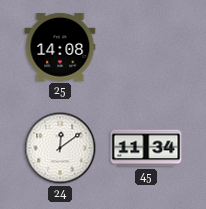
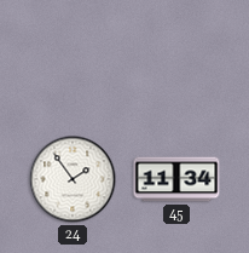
25: 14:08 -> none (60, 47)
24: 12:09 -> 1:54 (73, 179)
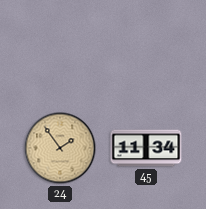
24 dial: white -> champagne (60, 148)
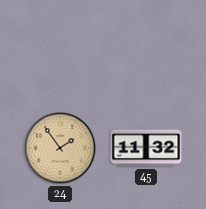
45: 11:34 -> 11:32 (146, 148)
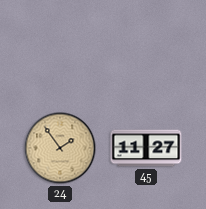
45: 11:32 -> 11:27 (146, 148)
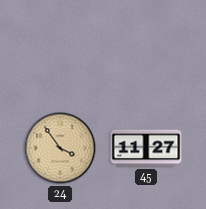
24: 1:54 -> 3:54 (60, 148)
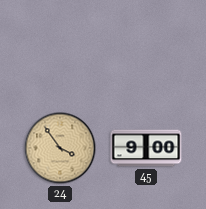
45: 11:27 -> 9:00 (146, 148)
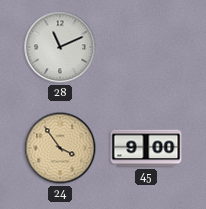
28: none -> 11:11 (60, 47)
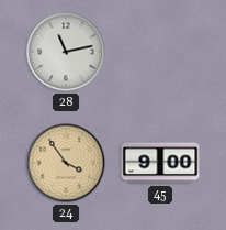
28: 11:11 -> 11:13 (66, 52)
